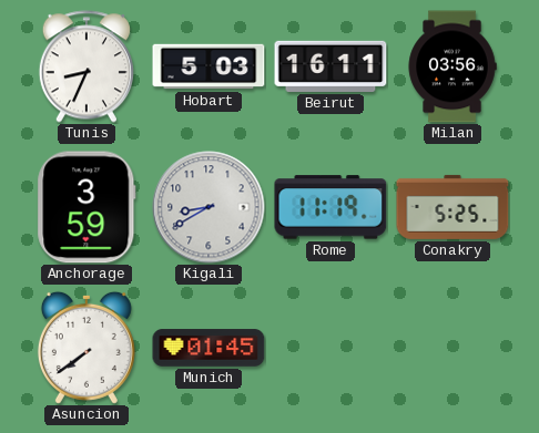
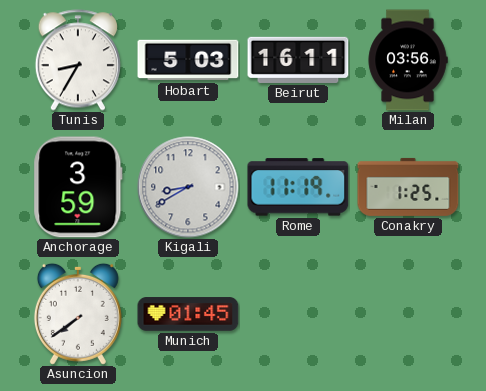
Tunis: 8:34 -> 8:35 (78, 60)
Conakry: 5:25 -> 1:25 (408, 187)
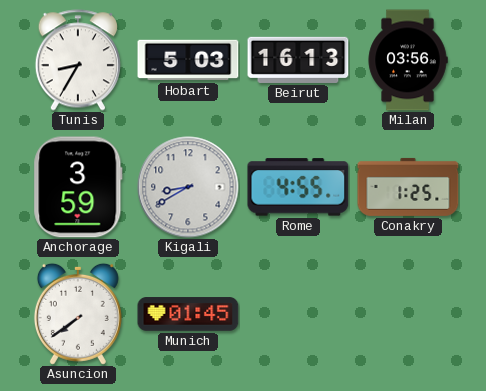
Beirut: 16:11 -> 16:13 (298, 60)
Rome: 11:19 -> 4:55 (298, 187)
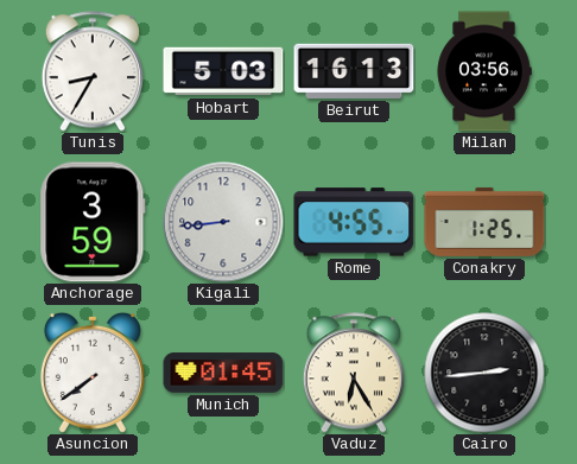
Kigali: 8:40 -> 8:44 (223, 222)
Vaduz: none -> 6:25 (354, 373)
Cairo: none -> 2:44 (484, 373)
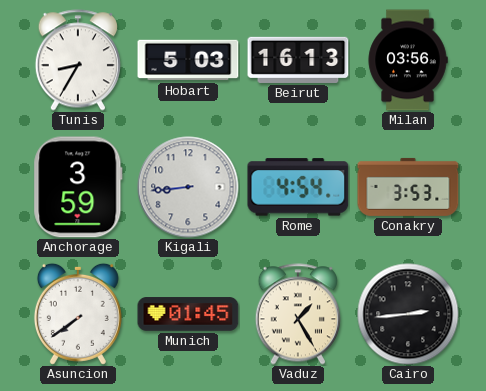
Rome: 4:55 -> 4:54 (298, 187)
Conakry: 1:25 -> 3:53 (408, 187)
Vaduz: 6:25 -> 1:25 (298, 314)
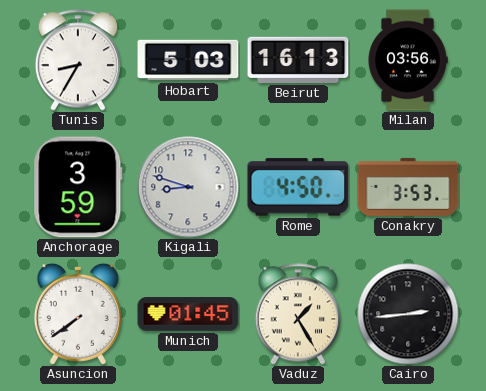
Kigali: 8:44 -> 8:48 (188, 187)
Rome: 4:54 -> 4:50 (298, 187)
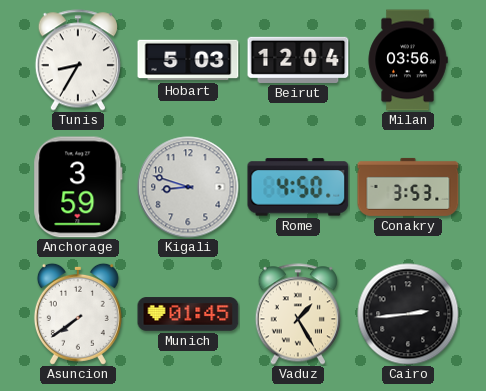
Beirut: 16:13 -> 12:04 (298, 60)
